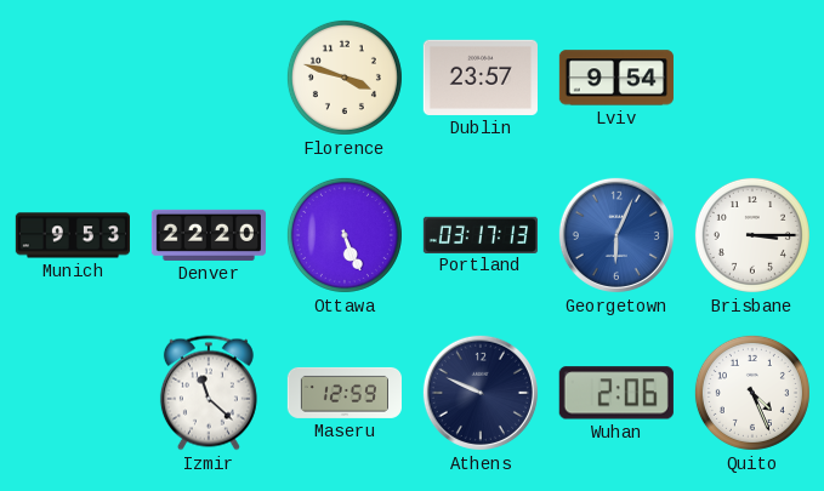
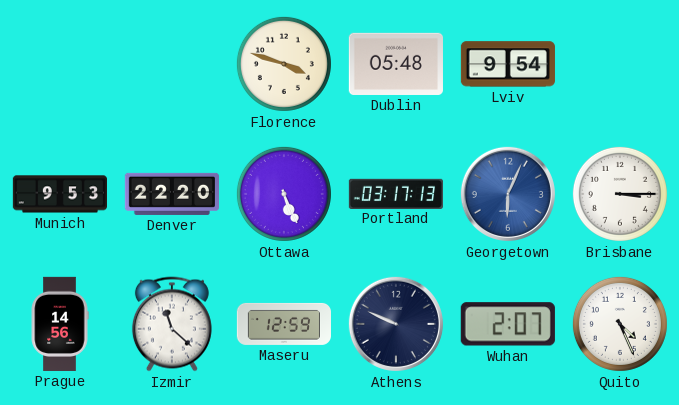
Dublin: 23:57 -> 05:48 (396, 64)
Prague: none -> 14:56 (60, 324)
Wuhan: 2:06 -> 2:07 (508, 324)
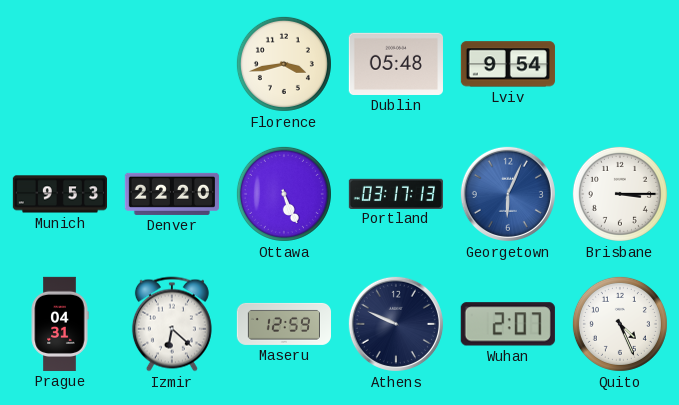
Florence: 3:48 -> 3:43 (284, 64)
Prague: 14:56 -> 04:31 (60, 324)
Izmir: 11:22 -> 6:22 (172, 324)
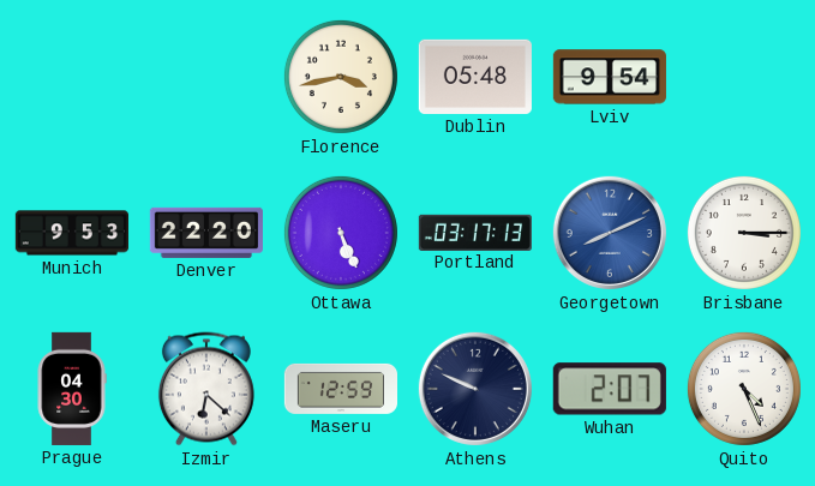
Georgetown: 6:04 -> 8:11 (610, 233)
Prague: 04:31 -> 04:30 (72, 389)
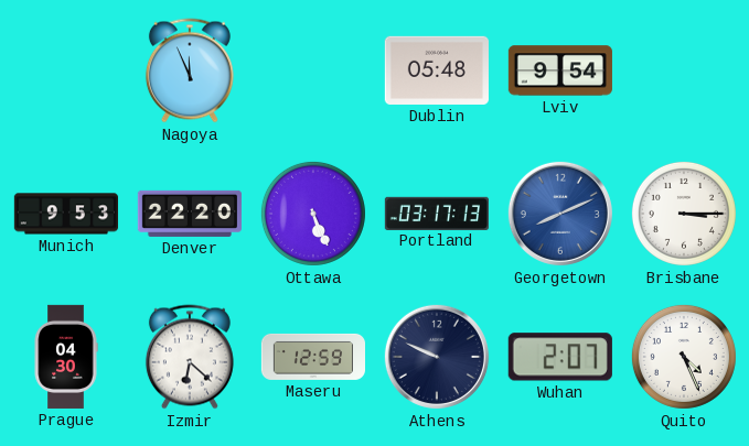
Nagoya: none -> 11:56 (190, 70)
Florence: 3:43 -> none (341, 77)
